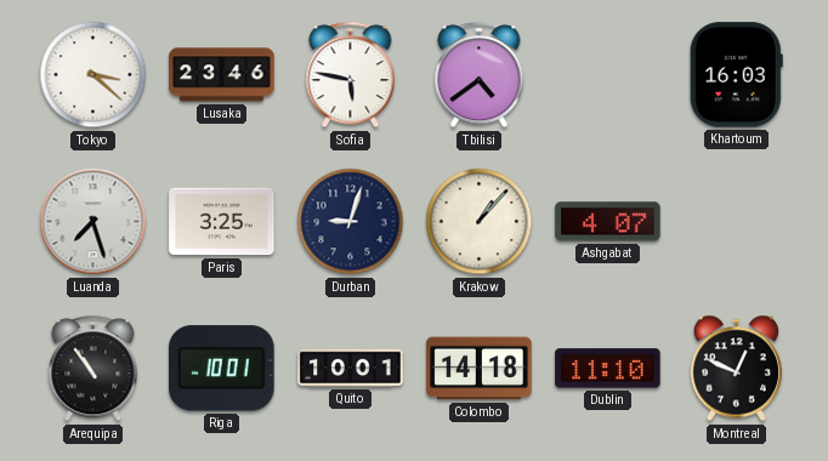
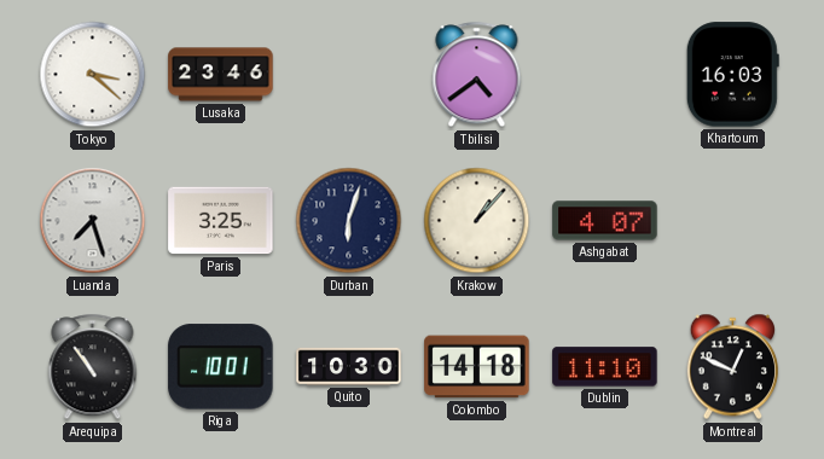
Sofia: 5:47 -> none (351, 75)
Durban: 9:03 -> 6:03 (349, 221)
Quito: 10:01 -> 10:30 (349, 366)
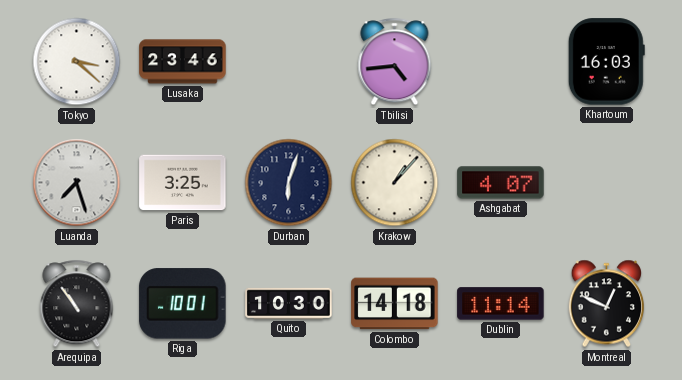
Tbilisi: 4:39 -> 4:44 (395, 62)
Dublin: 11:10 -> 11:14 (501, 304)
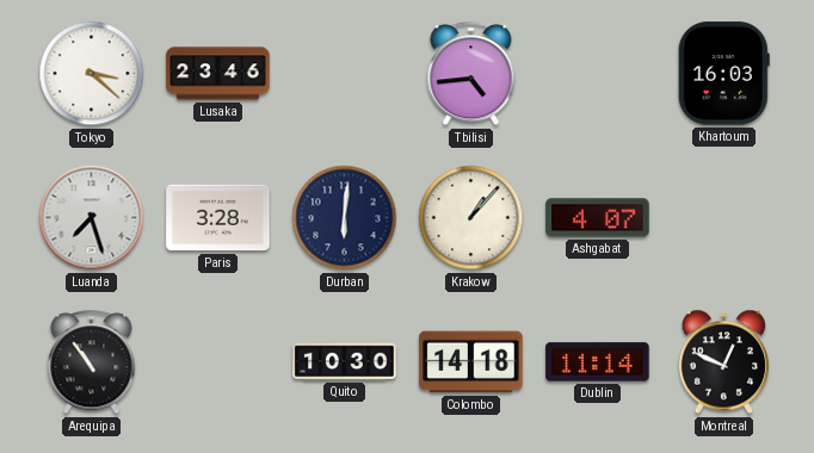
Paris: 3:25 -> 3:28 (218, 218)
Durban: 6:03 -> 6:01 (345, 218)
Riga: 10:01 -> none (183, 304)
